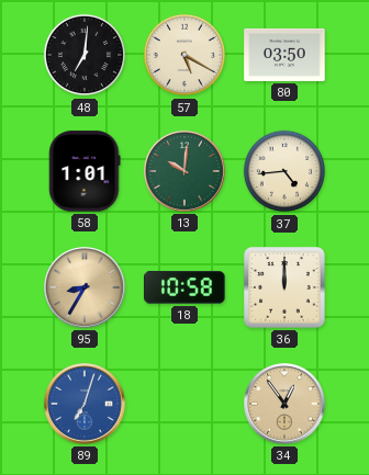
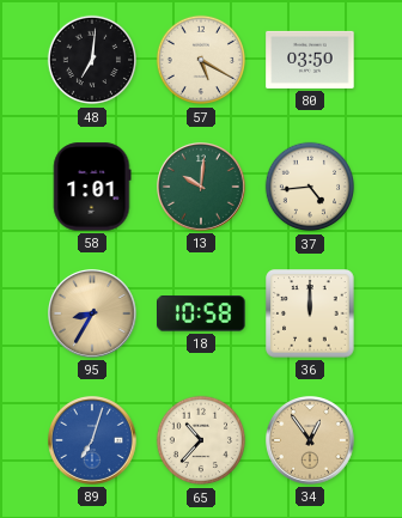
65: none -> 10:37 (201, 440)
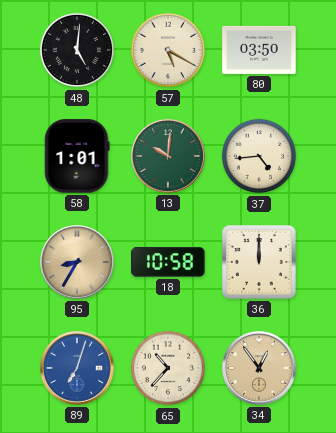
48: 7:01 -> 5:01 (77, 50)
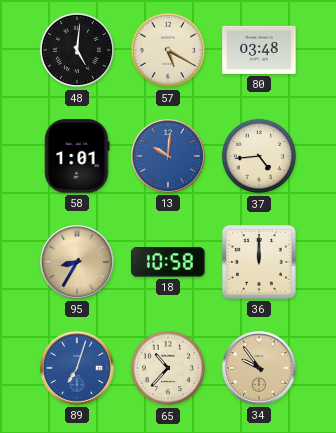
80: 03:50 -> 03:48 (259, 50)
13 dial: green -> blue (169, 157)
34: 12:54 -> 9:54 (260, 369)
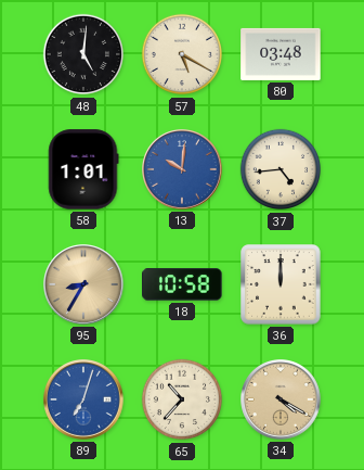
34: 9:54 -> 4:20 (282, 401)
